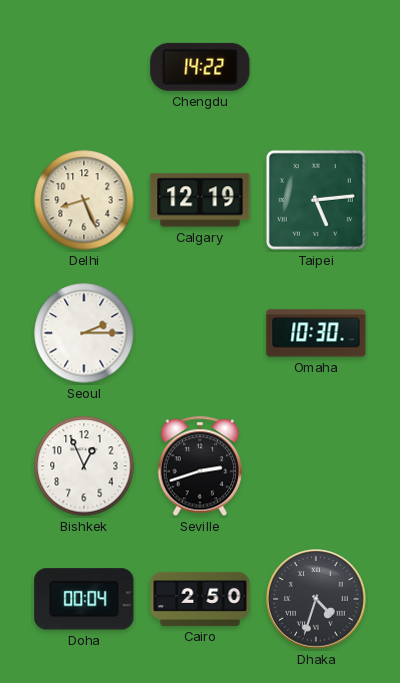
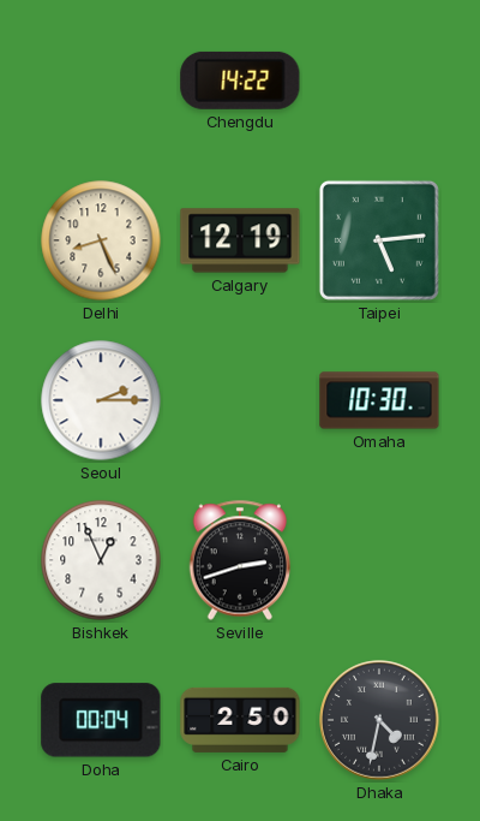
Dhaka: 4:33 -> 4:32 (379, 720)
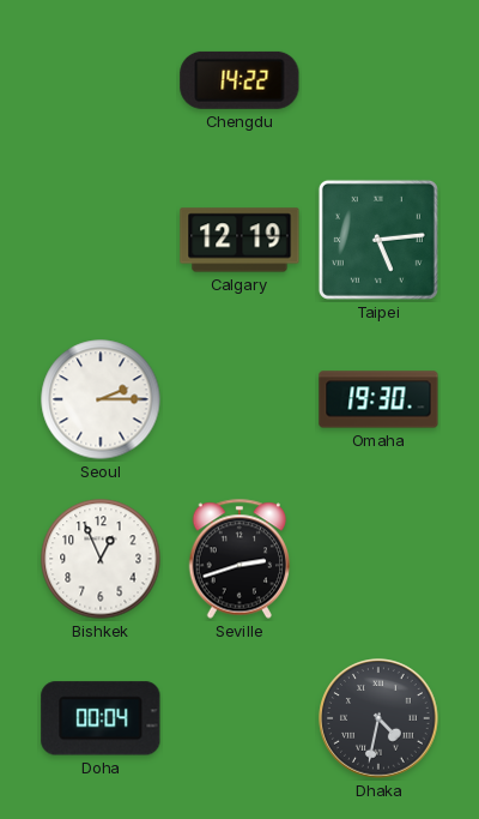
Delhi: 8:26 -> none (101, 240)
Omaha: 10:30 -> 19:30 (378, 399)
Cairo: 2:50 -> none (240, 720)
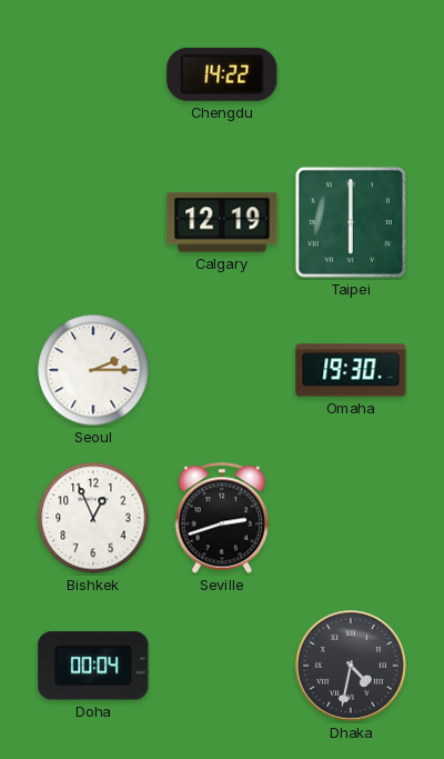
Taipei: 5:14 -> 6:00 (351, 222)
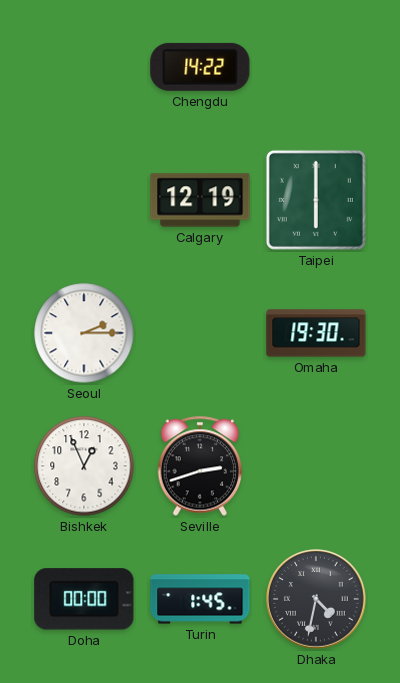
Doha: 00:04 -> 00:00 (84, 599)
Turin: none -> 1:45 (200, 599)
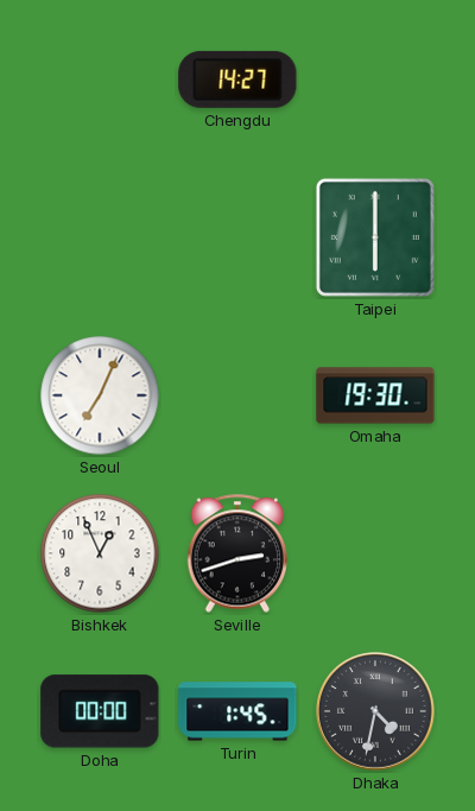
Chengdu: 14:22 -> 14:27 (237, 80)
Calgary: 12:19 -> none (200, 200)
Seoul: 2:15 -> 7:04 (100, 395)
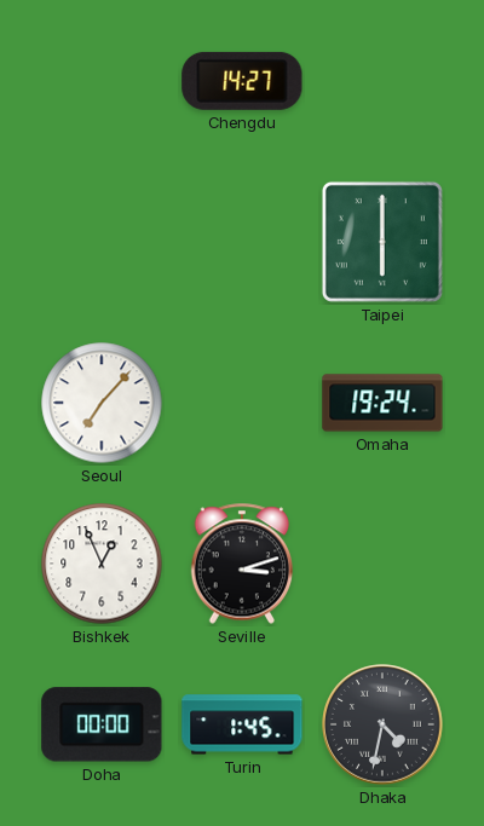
Seoul: 7:04 -> 7:07 (102, 403)
Omaha: 19:30 -> 19:24 (382, 403)
Seville: 2:42 -> 3:12 (242, 564)
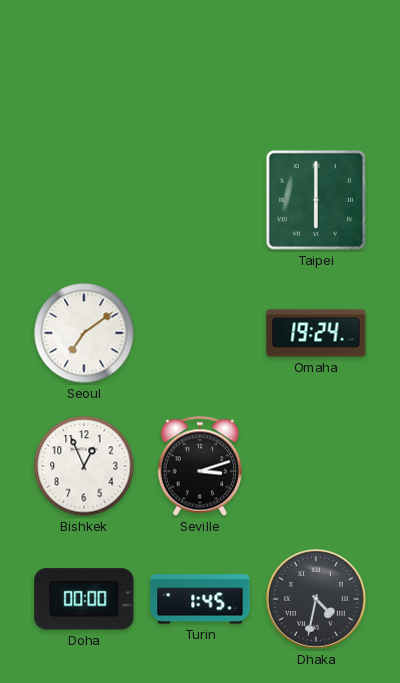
Chengdu: 14:27 -> none (242, 81)
Seoul: 7:07 -> 7:09 (84, 333)
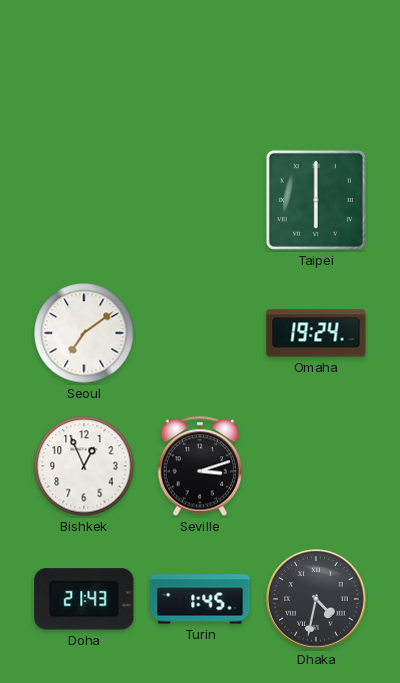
Doha: 00:00 -> 21:43 (84, 599)
